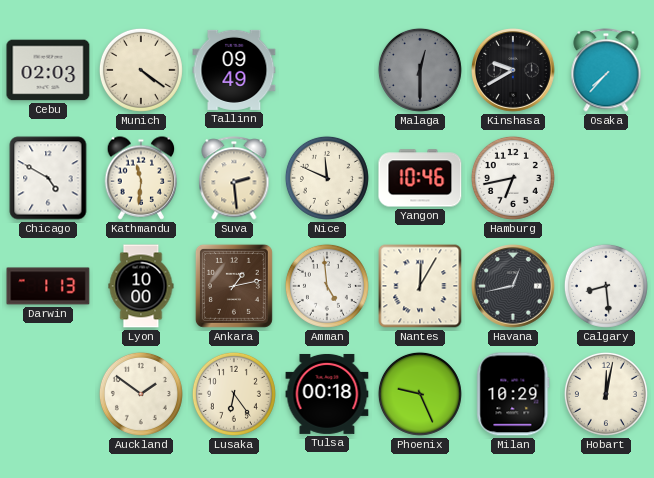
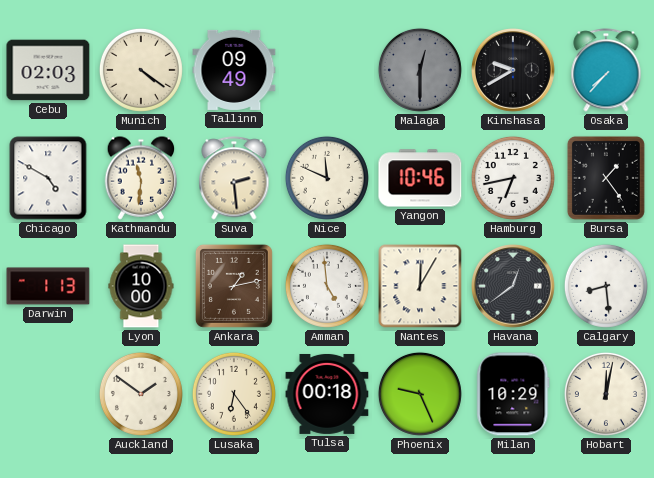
Bursa: none -> 1:24 (606, 178)
Havana: 12:43 -> 12:39 (514, 287)
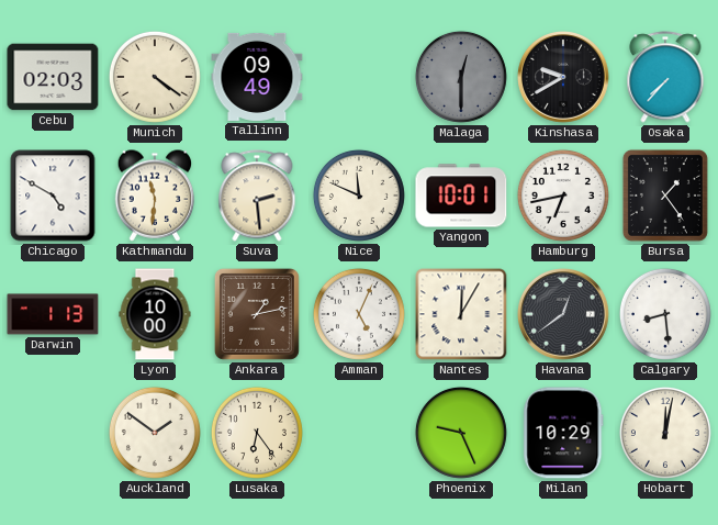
Yangon: 10:46 -> 10:01 (461, 196)
Amman: 4:59 -> 5:04 (359, 314)
Tulsa: 00:18 -> none (327, 394)
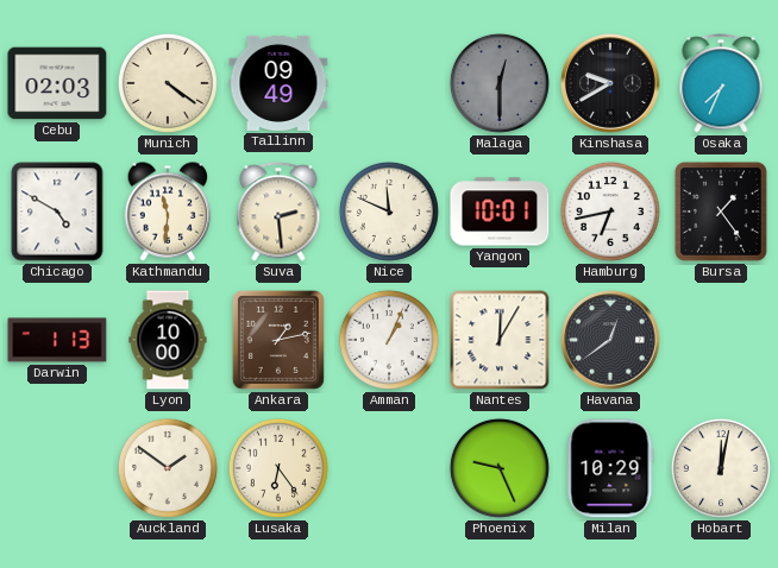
Osaka: 7:37 -> 7:34 (721, 83)
Amman: 5:04 -> 1:04 (389, 340)
Calgary: 8:29 -> none (665, 314)
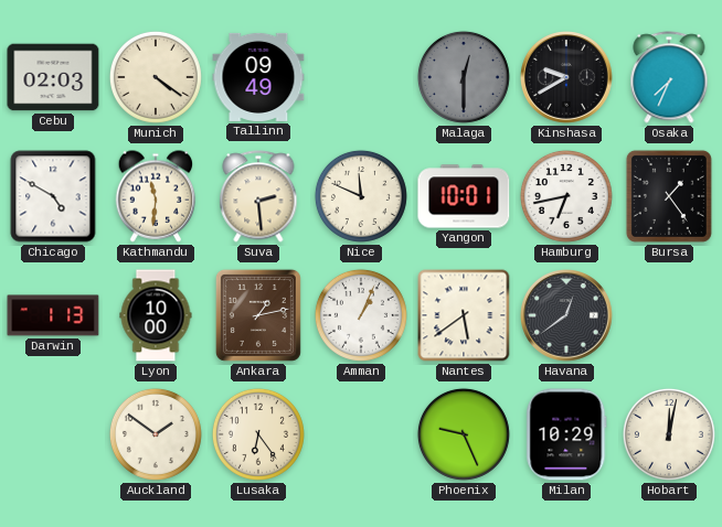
Nantes: 12:05 -> 5:39 (464, 315)
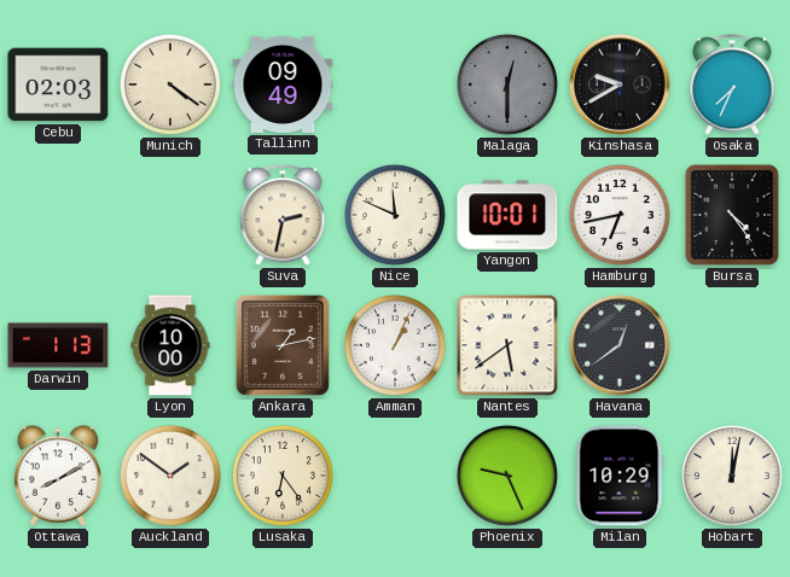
Chicago: 4:50 -> none (53, 196)
Kathmandu: 11:31 -> none (156, 196)
Suva: 2:29 -> 2:32 (283, 215)
Bursa: 1:24 -> 4:24 (732, 215)
Ottawa: none -> 8:10 (58, 476)
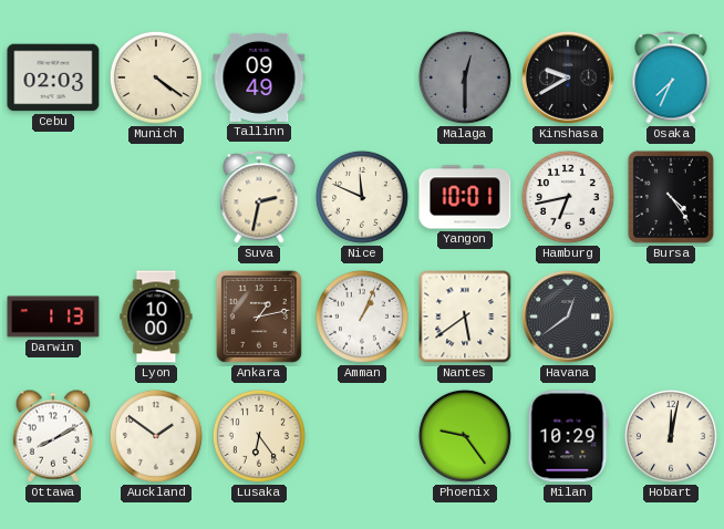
Phoenix: 9:26 -> 9:24 (465, 436)
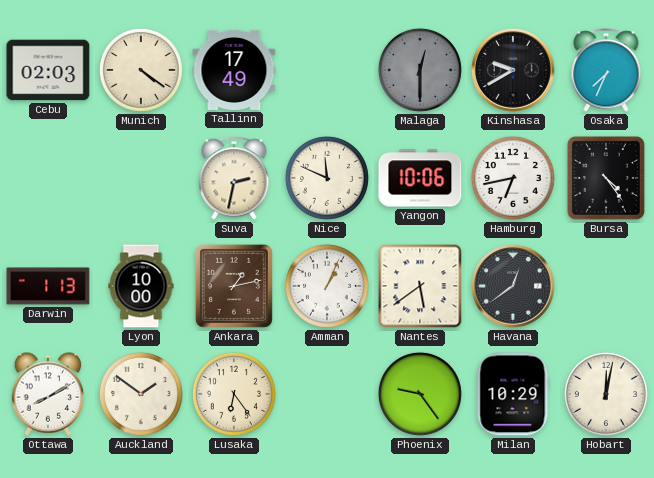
Tallinn: 09:49 -> 17:49 (234, 70)
Yangon: 10:01 -> 10:06 (420, 178)
